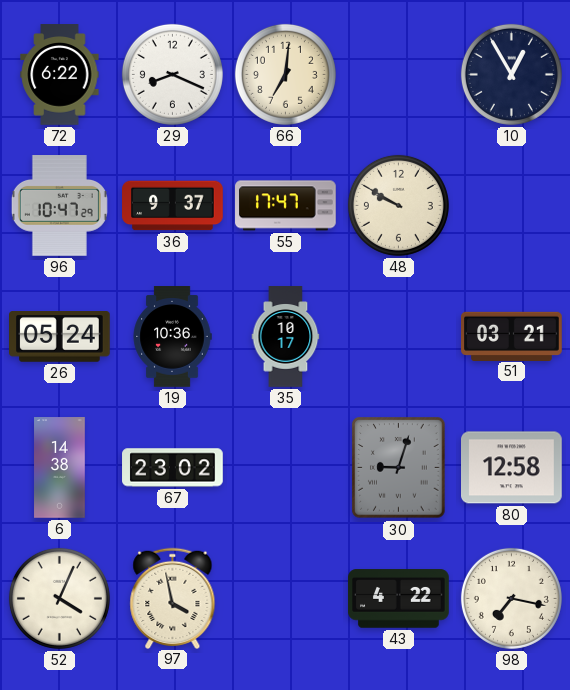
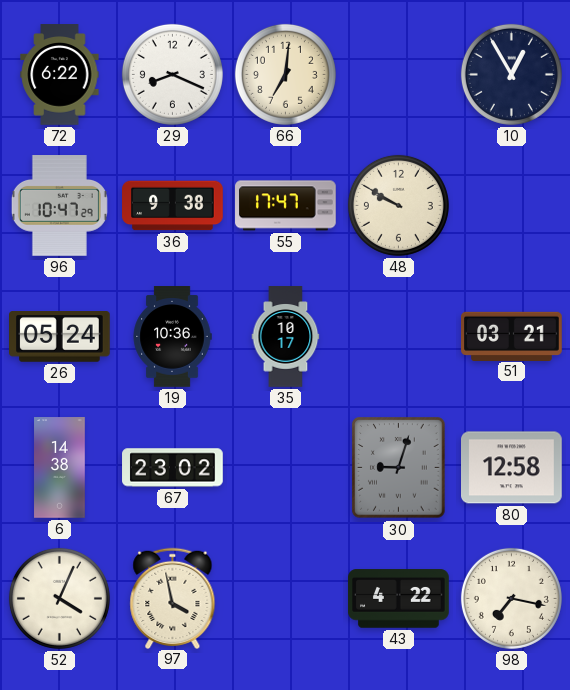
36: 9:37 -> 9:38 (173, 206)
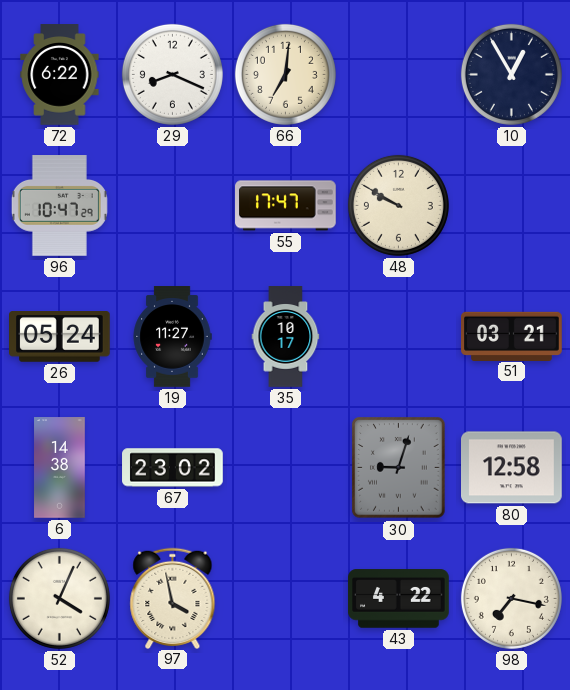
36: 9:38 -> none (173, 206)
19: 10:36 -> 11:27 (172, 337)
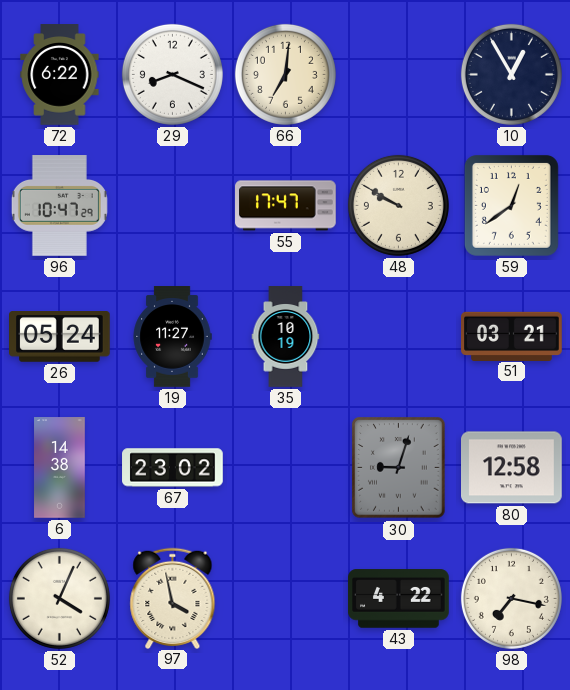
59: none -> 12:39 (511, 205)
35: 10:17 -> 10:19 (286, 337)
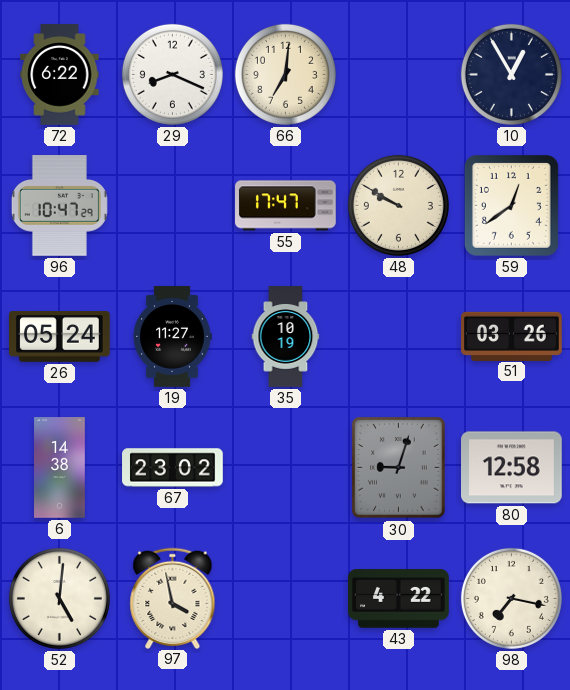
51: 03:21 -> 03:26 (512, 336)
52: 4:04 -> 5:01 (59, 598)
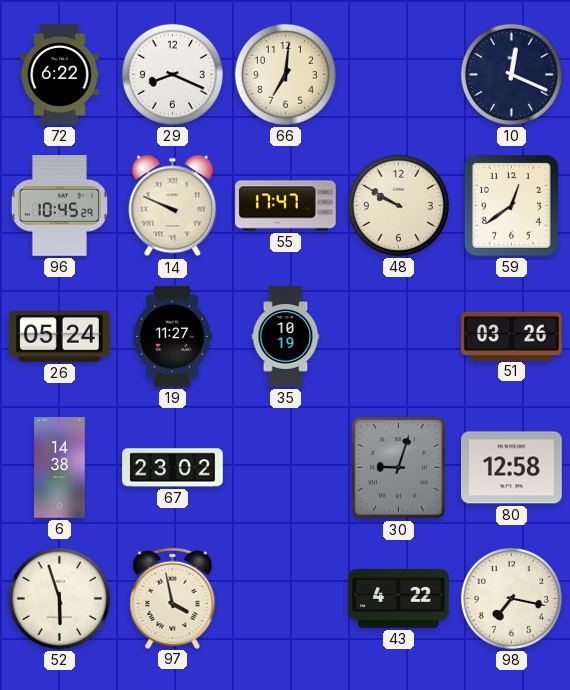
10: 12:55 -> 12:19 (511, 74)
96: 10:47 -> 10:45 (59, 206)
14: none -> 9:49 (173, 206)
52: 5:01 -> 5:57 (59, 598)
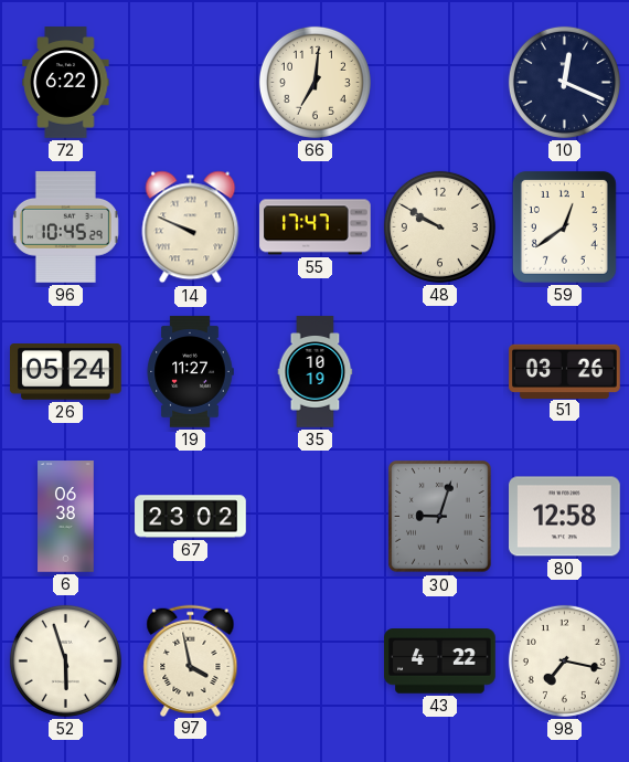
29: 8:19 -> none (172, 74)
6: 14:38 -> 06:38 (66, 517)
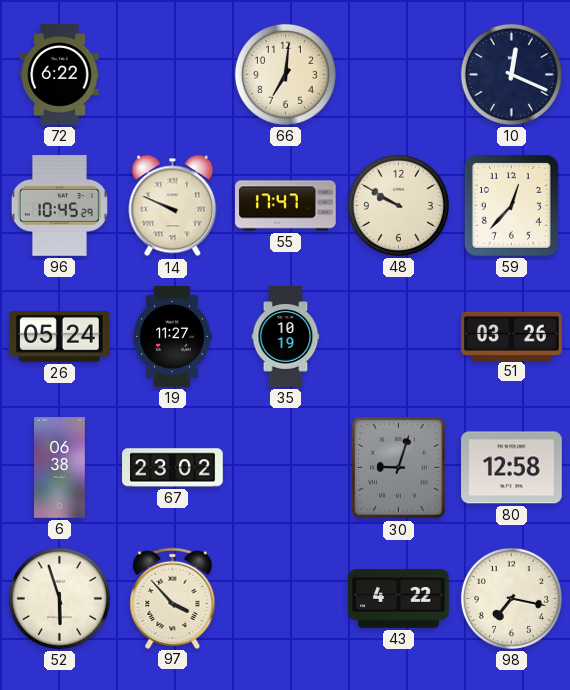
59: 12:39 -> 12:37 (511, 205)
97: 3:58 -> 3:53 (173, 598)
